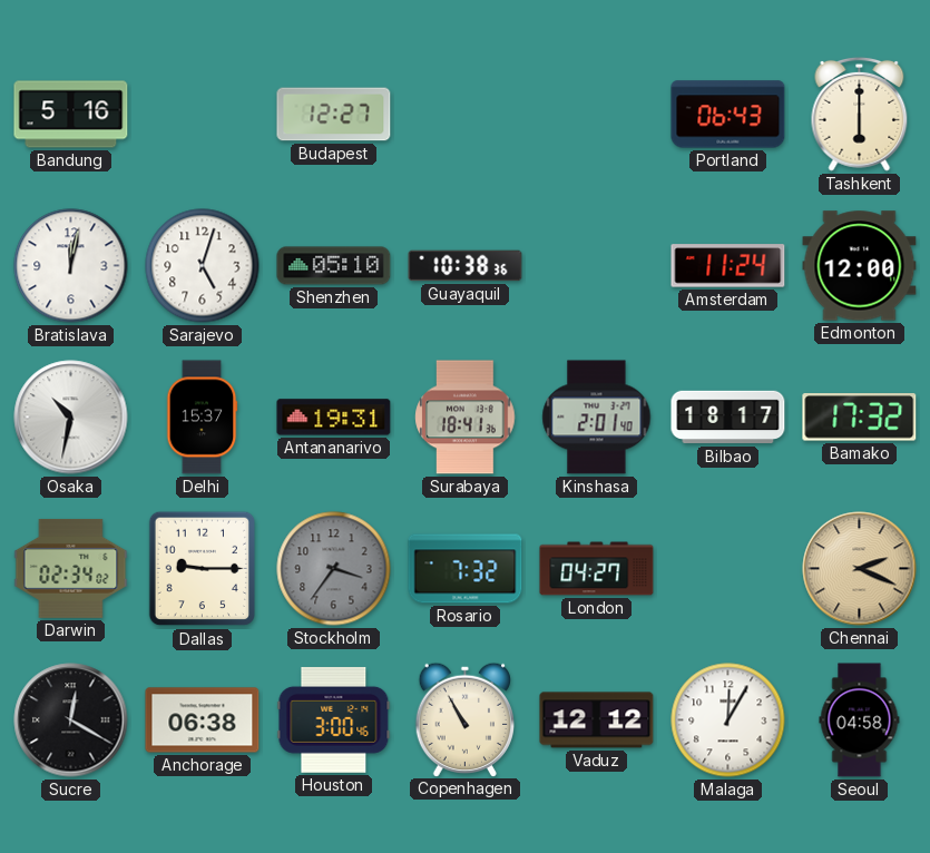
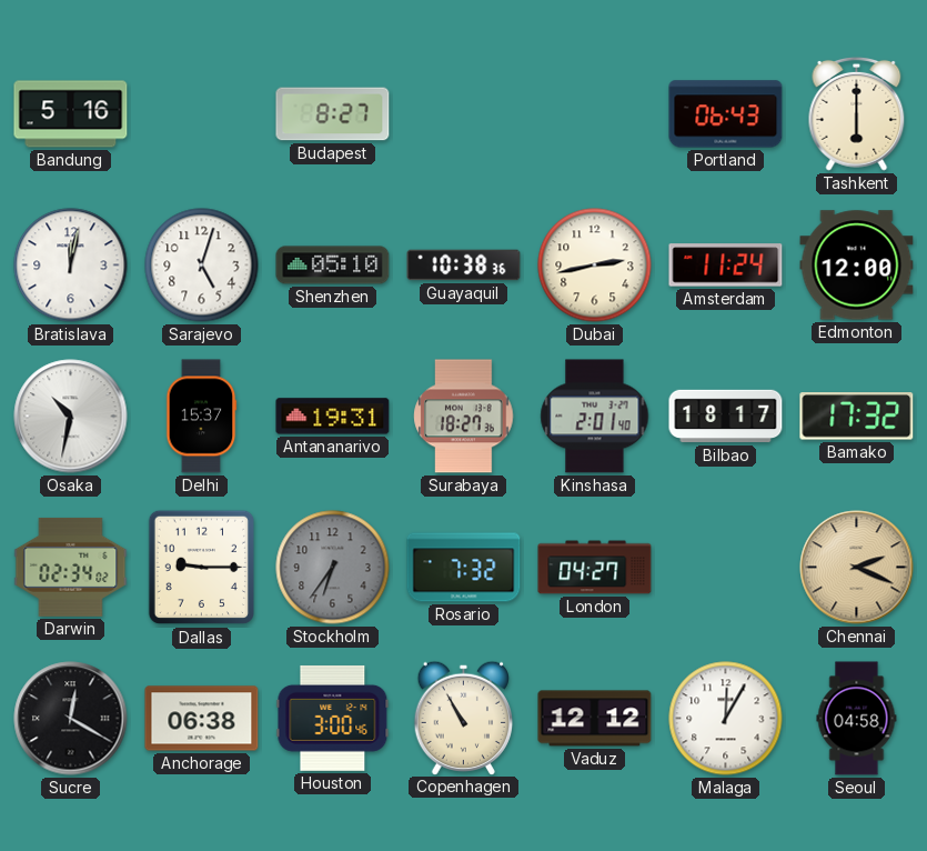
Budapest: 12:27 -> 8:27 (333, 114)
Dubai: none -> 2:43 (595, 266)
Surabaya: 18:41 -> 18:27 (464, 417)
Stockholm: 3:36 -> 6:36 (333, 568)
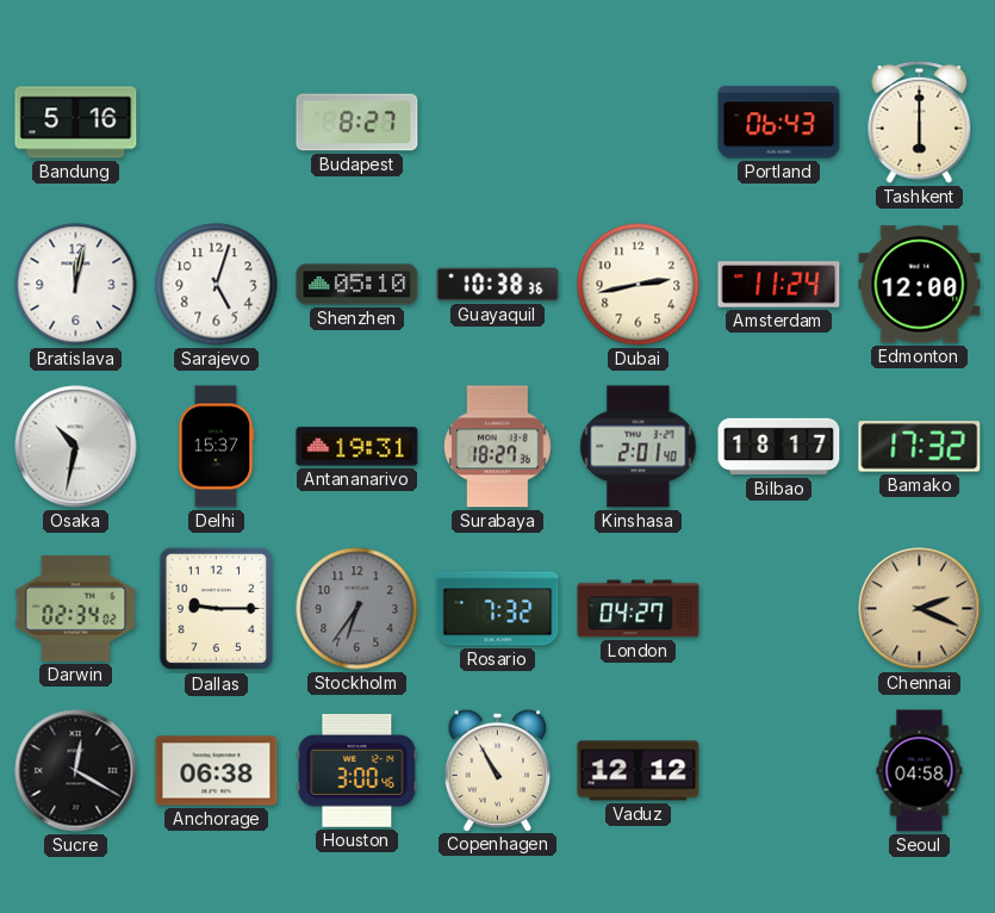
Malaga: 12:05 -> none (726, 719)
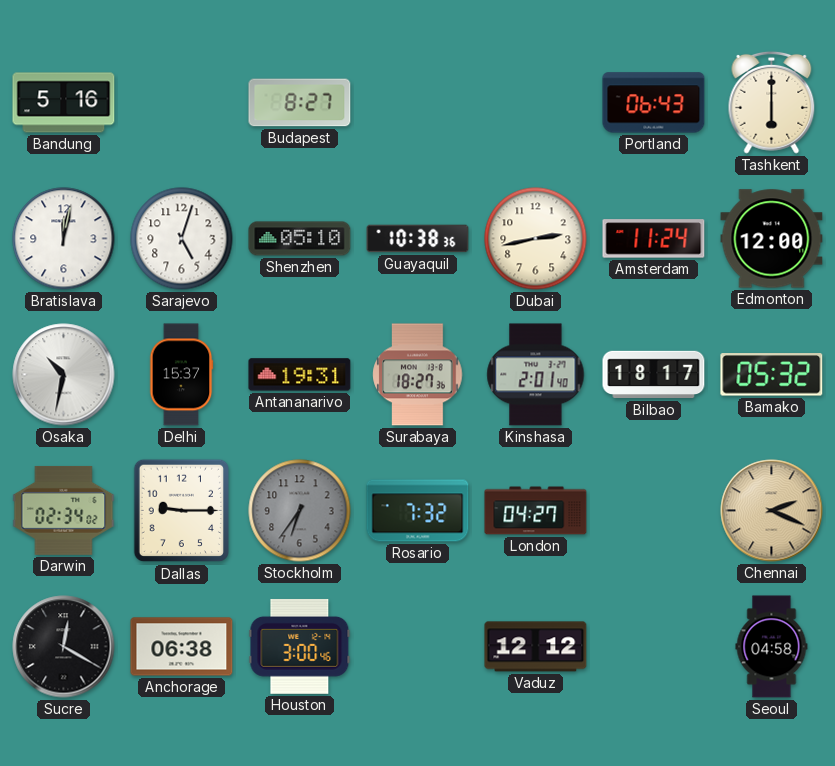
Bamako: 17:32 -> 05:32 (772, 375)
Copenhagen: 10:55 -> none (497, 770)
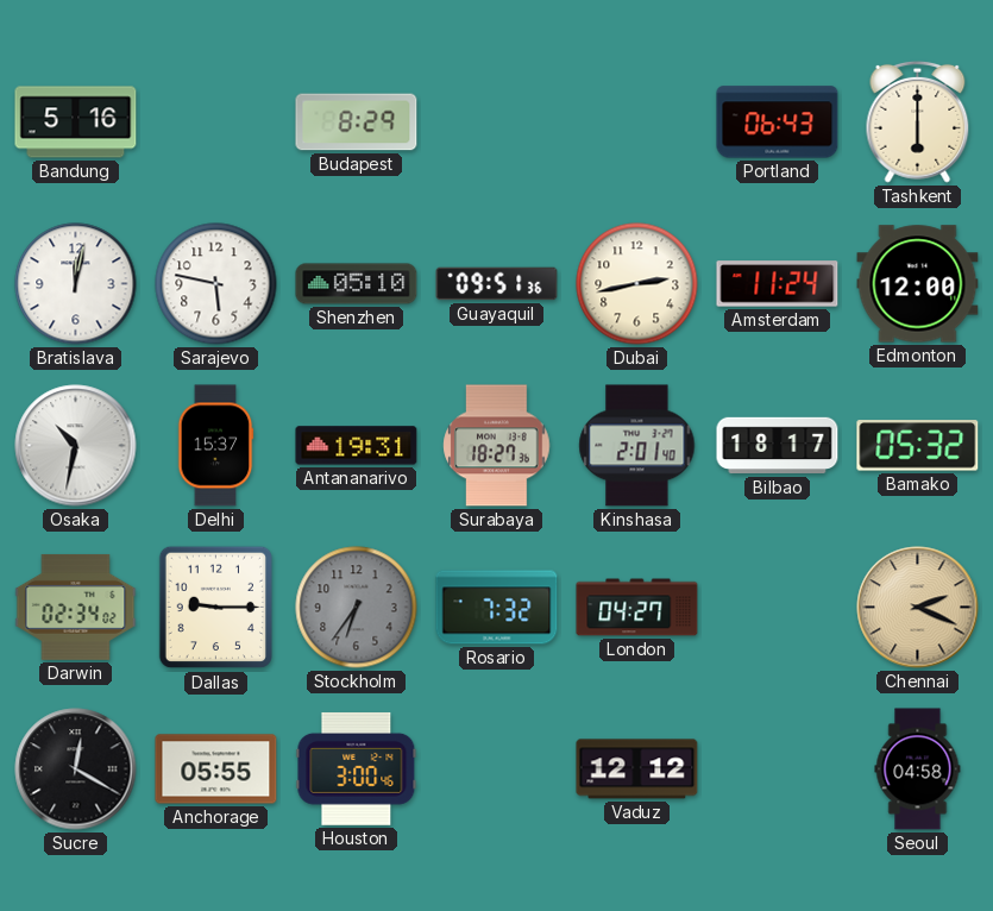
Budapest: 8:27 -> 8:29 (357, 122)
Sarajevo: 5:03 -> 5:47 (216, 284)
Guayaquil: 10:38 -> 09:51 (497, 284)
Anchorage: 06:38 -> 05:55 (216, 769)
